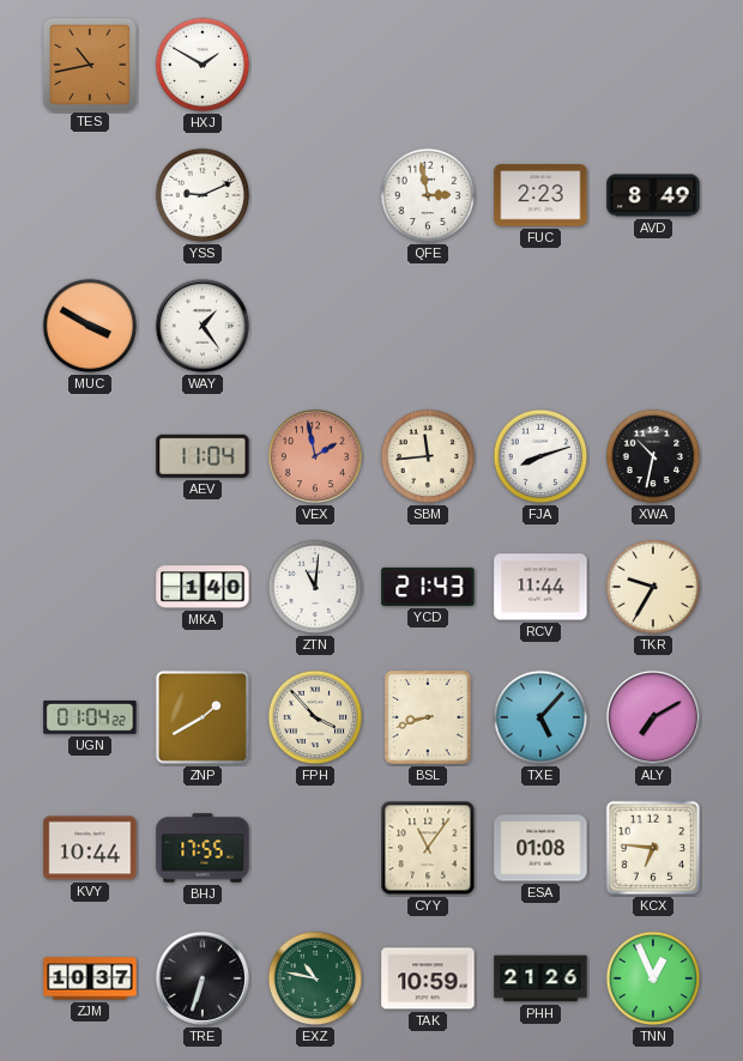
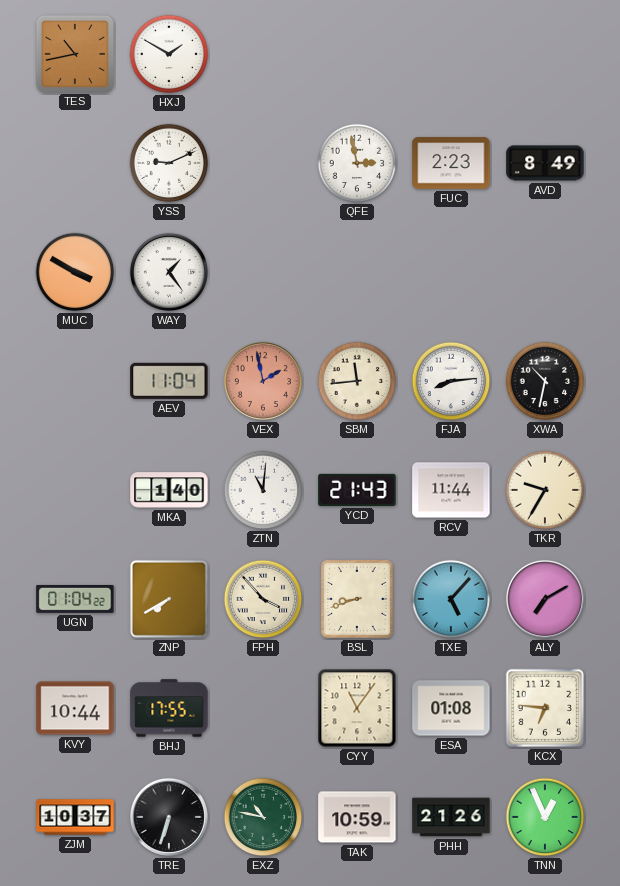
FJA: 8:12 -> 8:14 (451, 381)
ZNP: 1:40 -> 7:40 (169, 599)
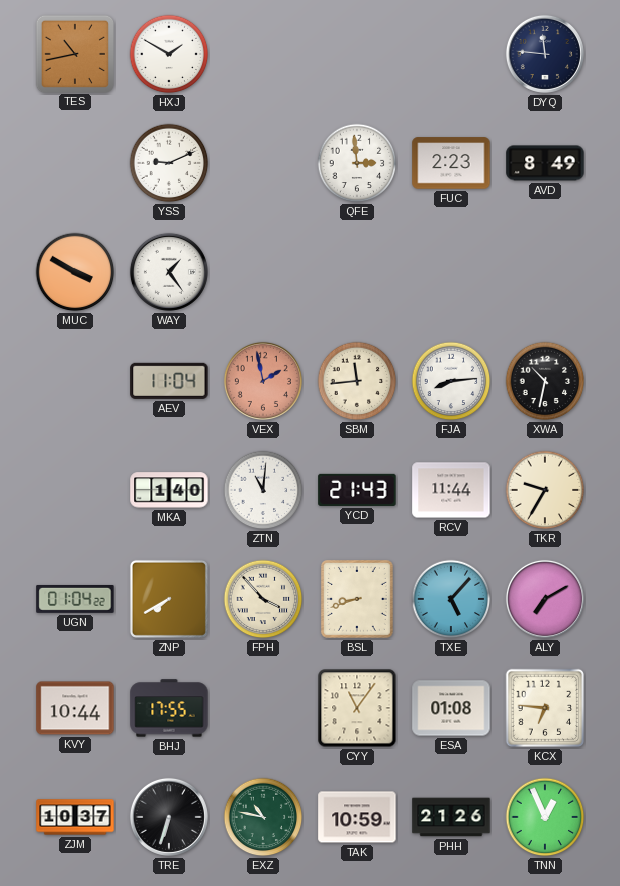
DYQ: none -> 11:46 (545, 54)
QFE: 2:58 -> 2:59 (357, 163)
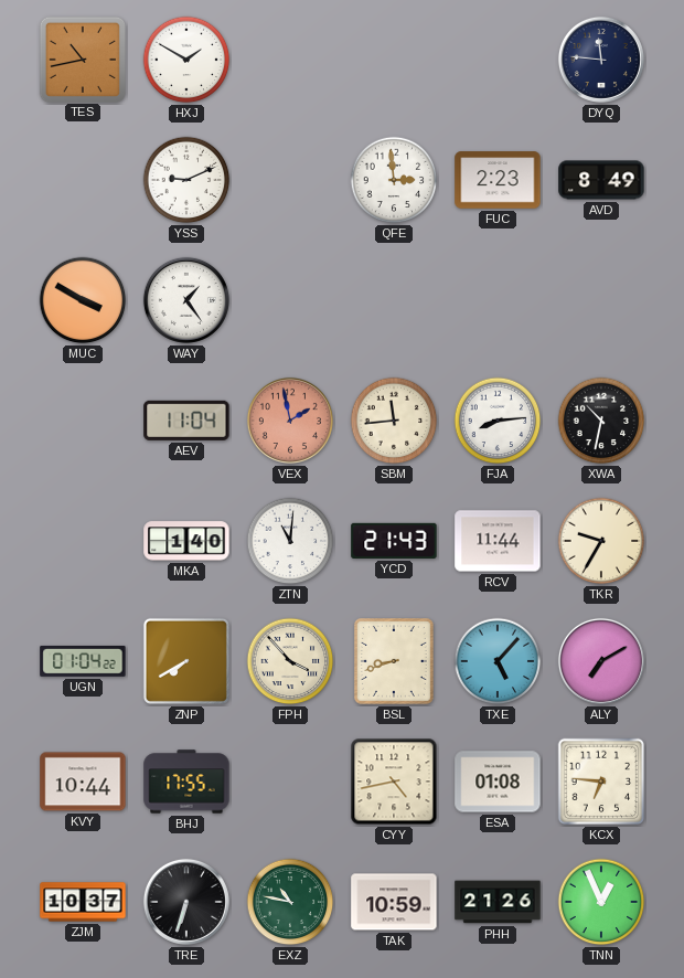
CYY: 11:06 -> 4:43 (394, 782)
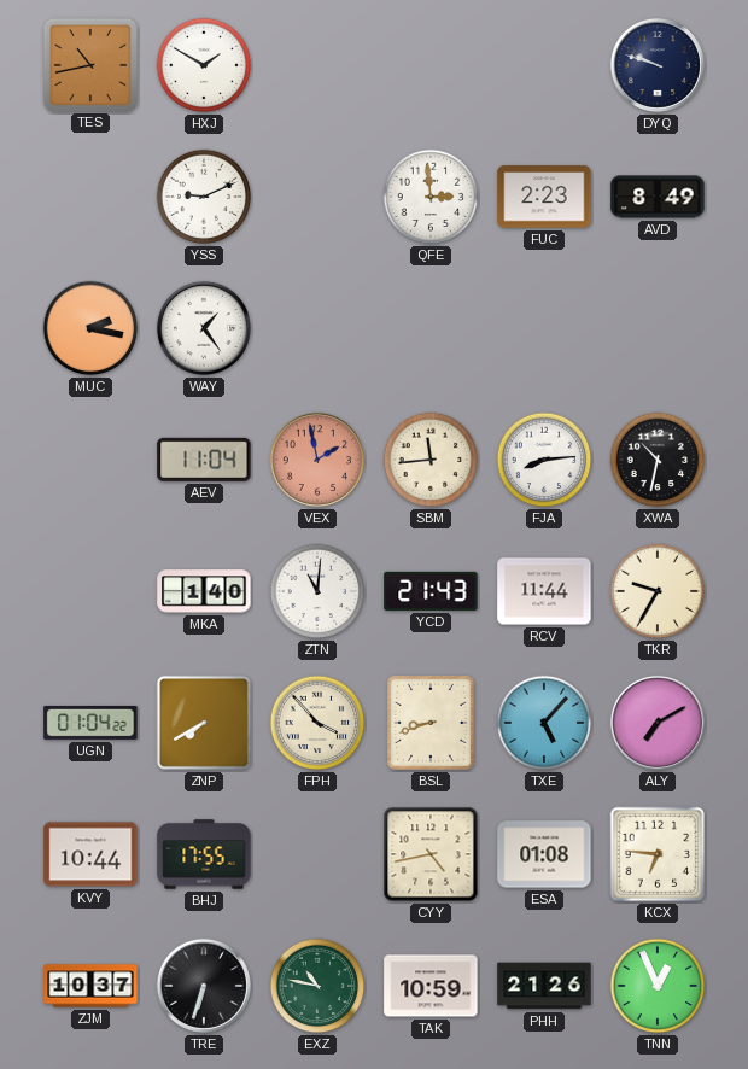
DYQ: 11:46 -> 9:48 (658, 65)
MUC: 3:50 -> 2:17 (90, 328)
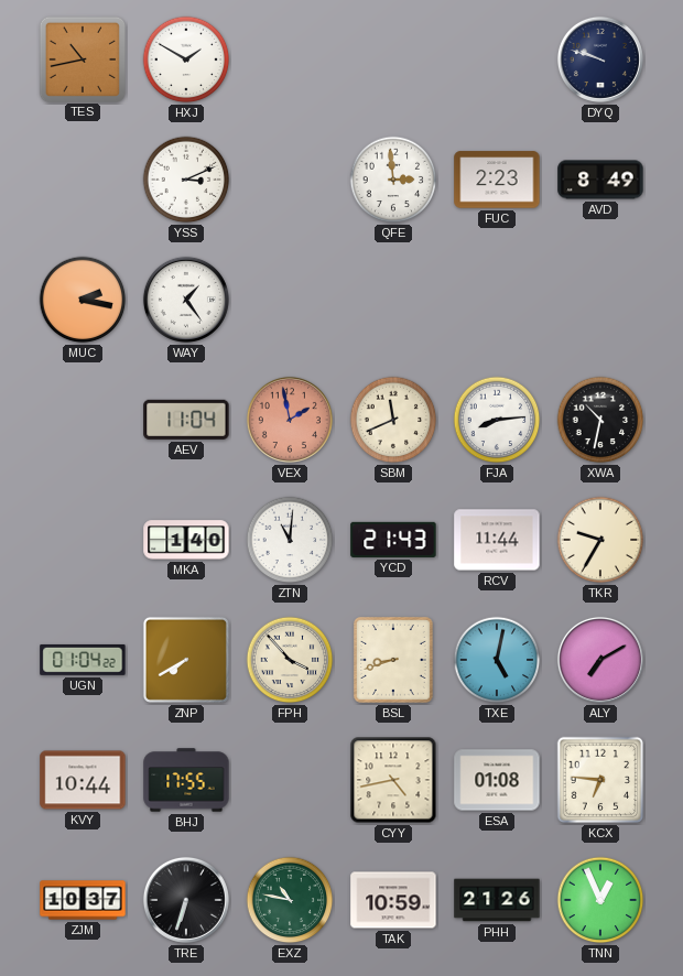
YSS: 9:11 -> 3:11 (186, 180)
SBM: 11:44 -> 11:41 (393, 420)
TXE: 5:07 -> 5:02 (497, 660)
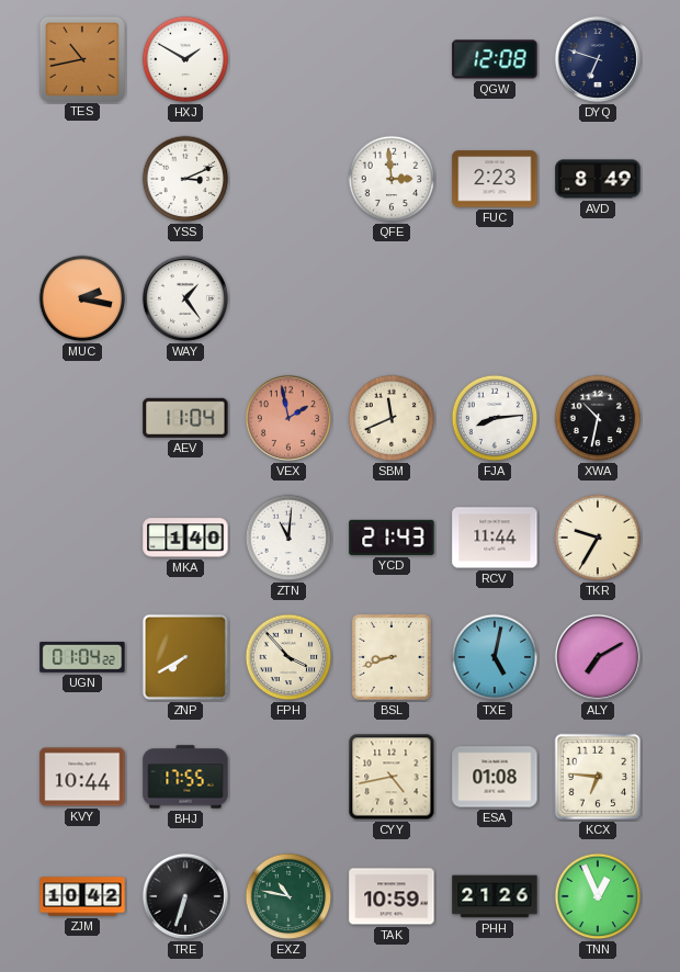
QGW: none -> 12:08 (495, 59)
DYQ: 9:48 -> 6:48 (598, 59)
ZJM: 10:37 -> 10:42 (82, 896)
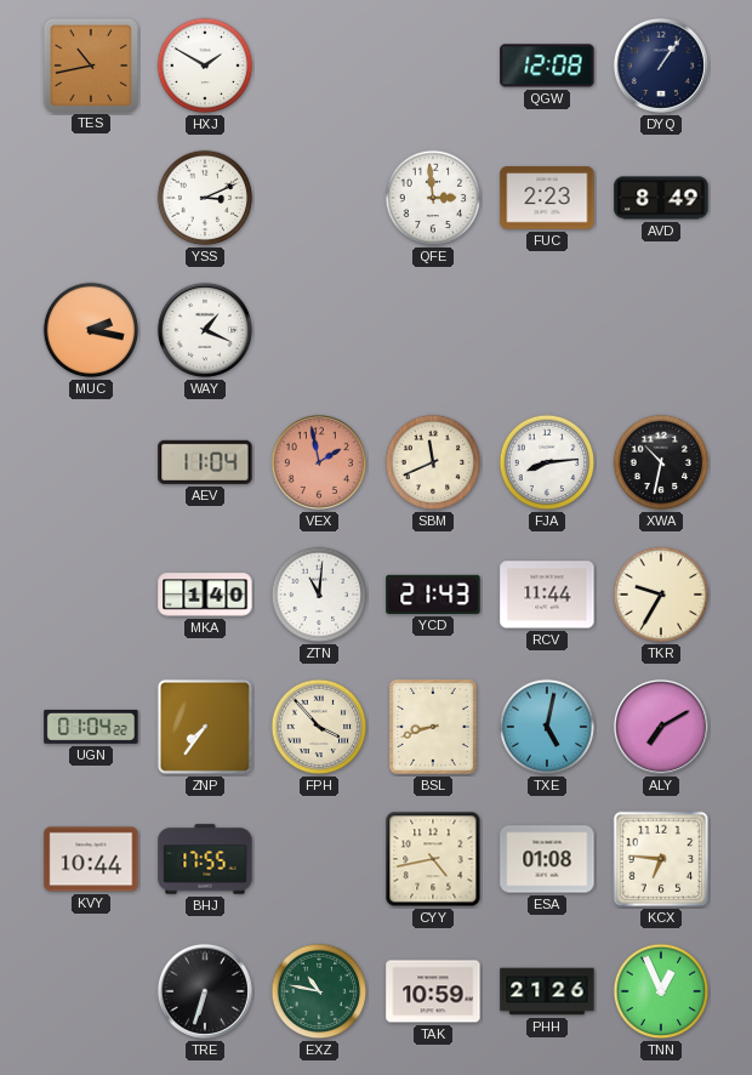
DYQ: 6:48 -> 1:06 (661, 66)
WAY: 1:24 -> 1:19 (205, 330)
ZNP: 7:40 -> 7:36 (205, 727)
ZJM: 10:42 -> none (82, 896)
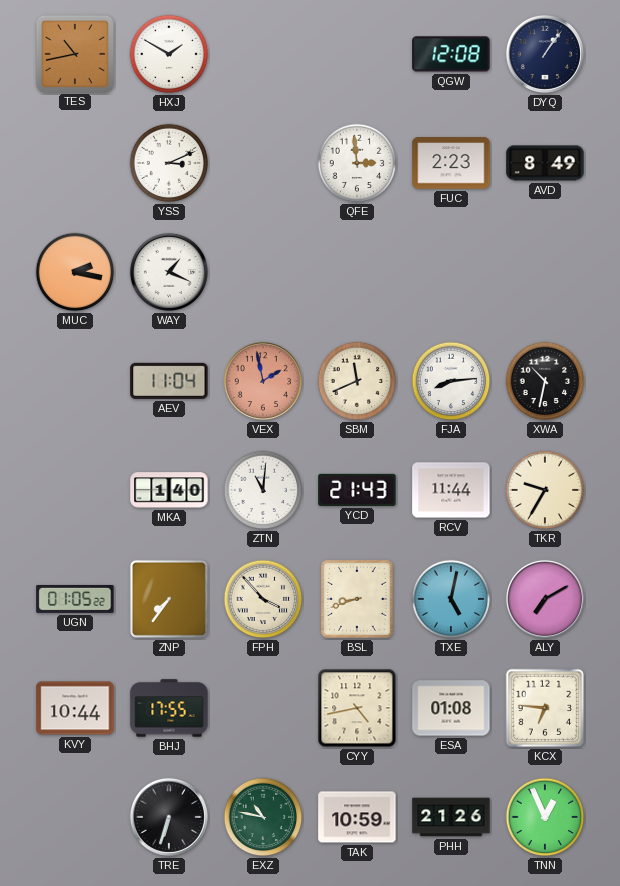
UGN: 01:04 -> 01:05 (75, 599)
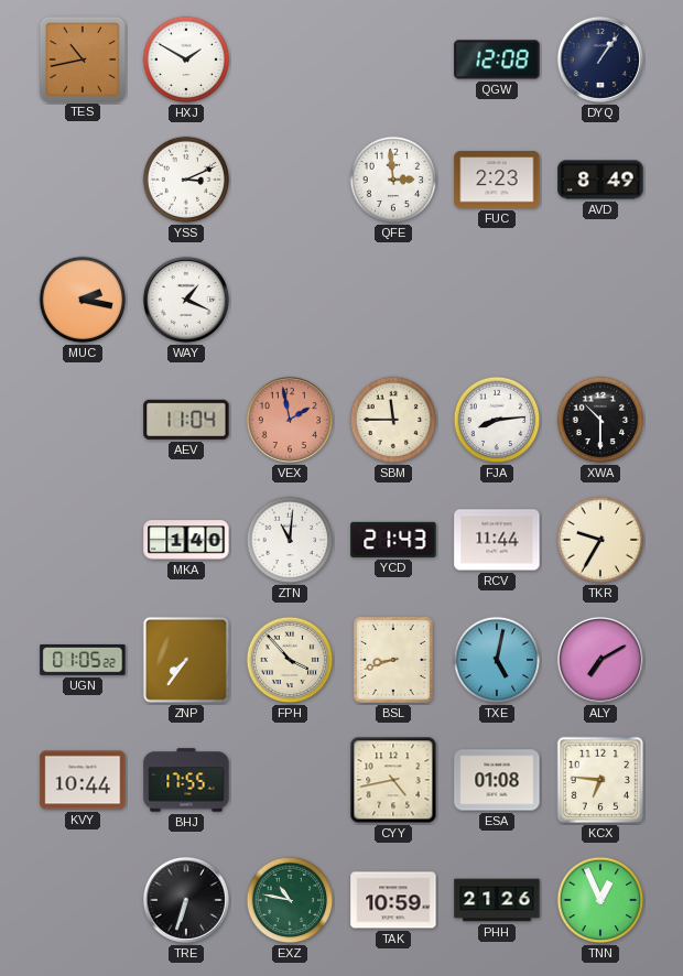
SBM: 11:41 -> 11:45 (393, 420)
XWA: 10:32 -> 10:30 (600, 420)
